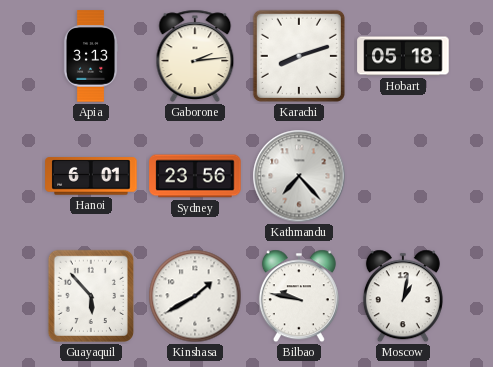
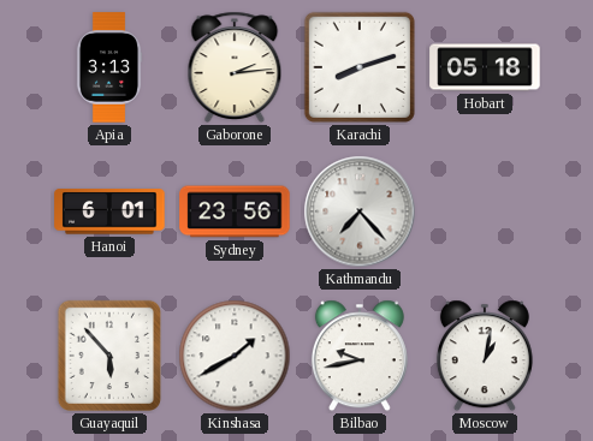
Bilbao: 9:47 -> 9:43 (360, 356)
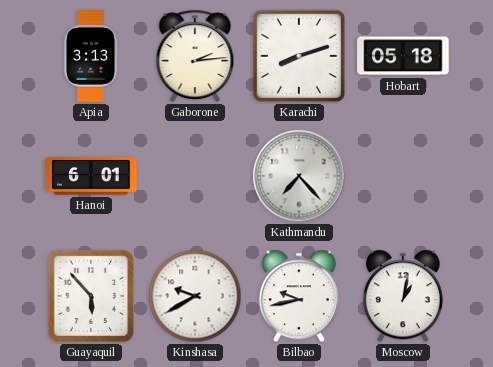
Sydney: 23:56 -> none (235, 211)
Kinshasa: 1:40 -> 9:40 (195, 296)
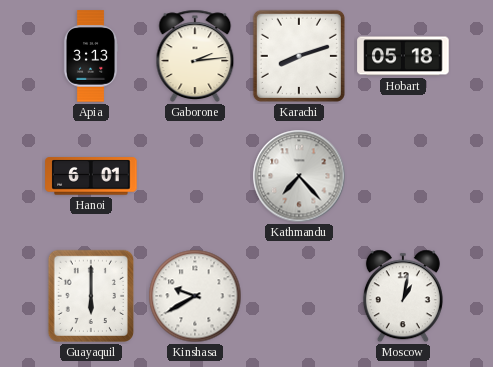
Guayaquil: 5:53 -> 6:00 (91, 296)
Bilbao: 9:43 -> none (299, 296)
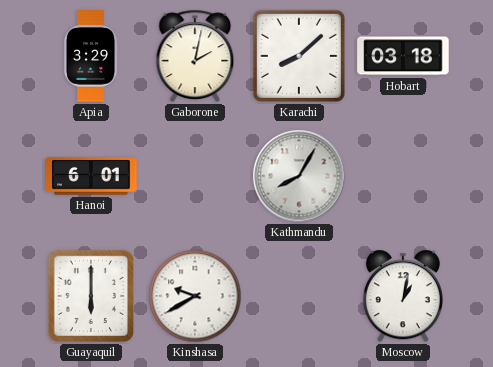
Apia: 3:13 -> 3:29 (91, 56)
Gaborone: 2:14 -> 2:02 (195, 56)
Karachi: 8:12 -> 8:08 (299, 56)
Hobart: 05:18 -> 03:18 (403, 56)
Kathmandu: 7:23 -> 8:05 (299, 176)
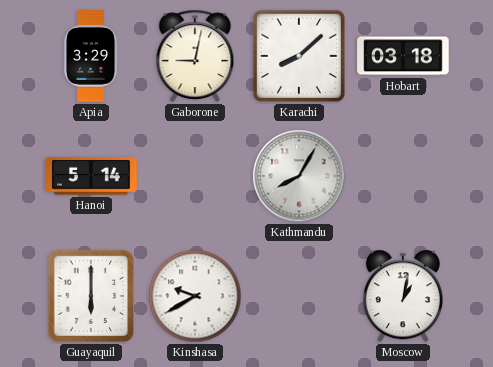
Gaborone: 2:02 -> 9:02 (195, 56)
Hanoi: 6:01 -> 5:14 (91, 176)
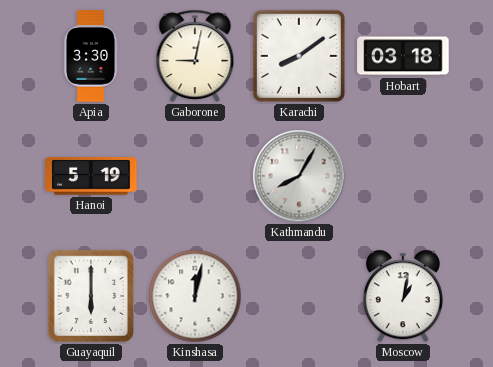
Apia: 3:29 -> 3:30 (91, 56)
Karachi: 8:08 -> 8:09 (299, 56)
Hanoi: 5:14 -> 5:19 (91, 176)
Kinshasa: 9:40 -> 12:02 (195, 296)
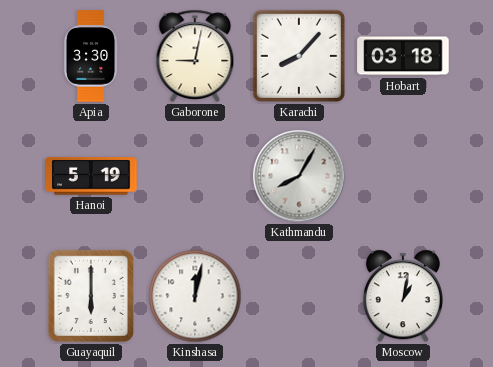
Karachi: 8:09 -> 8:07 (299, 56)
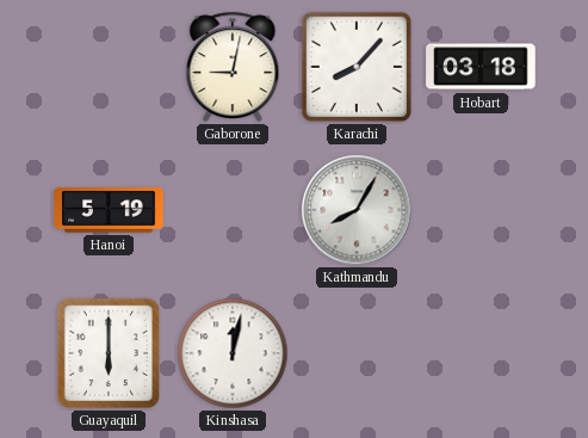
Apia: 3:30 -> none (91, 56)
Moscow: 1:02 -> none (403, 296)
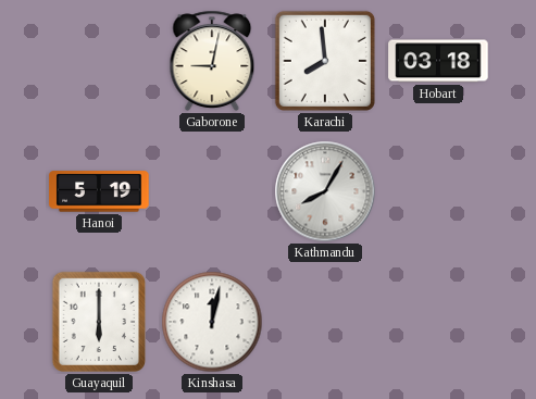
Karachi: 8:07 -> 7:59 (325, 61)
